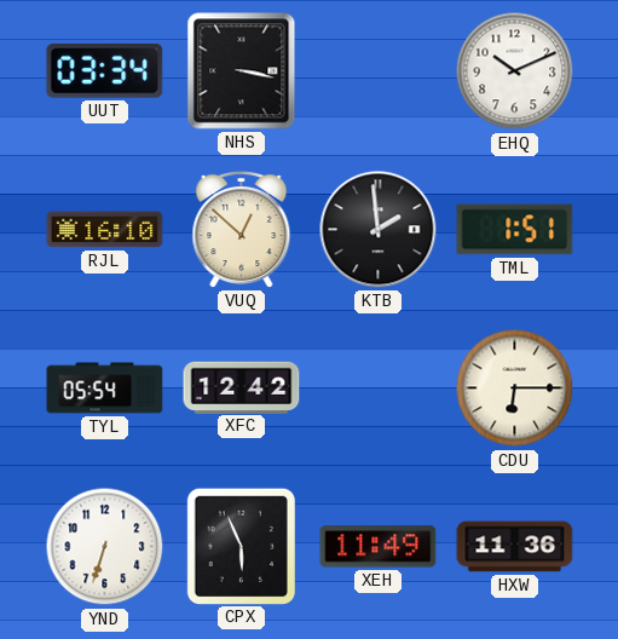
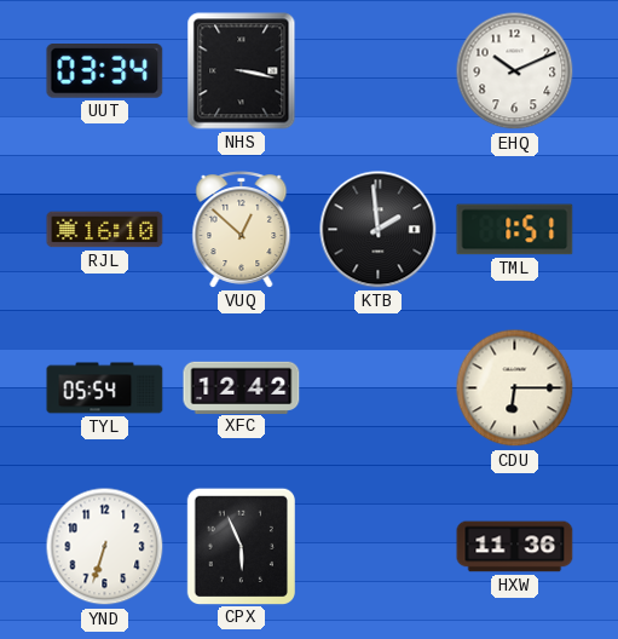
XEH: 11:49 -> none (379, 547)
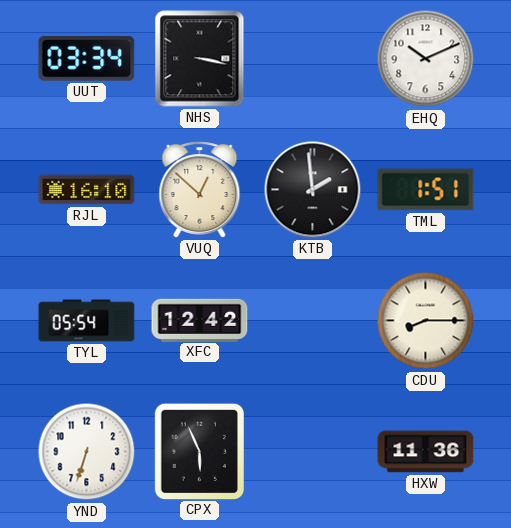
CDU: 6:15 -> 8:15 (426, 321)
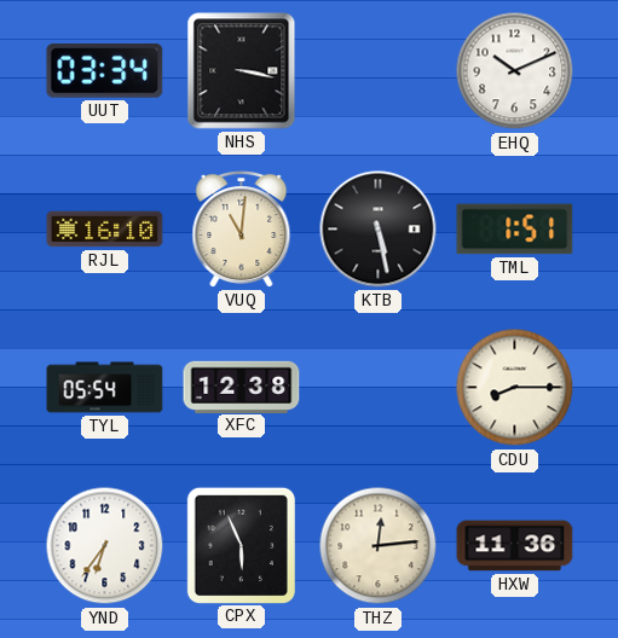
VUQ: 12:52 -> 11:01 (242, 230)
KTB: 1:59 -> 5:28 (379, 230)
XFC: 12:42 -> 12:38 (242, 387)
YND: 6:33 -> 6:36 (105, 546)
THZ: none -> 12:14 (379, 546)
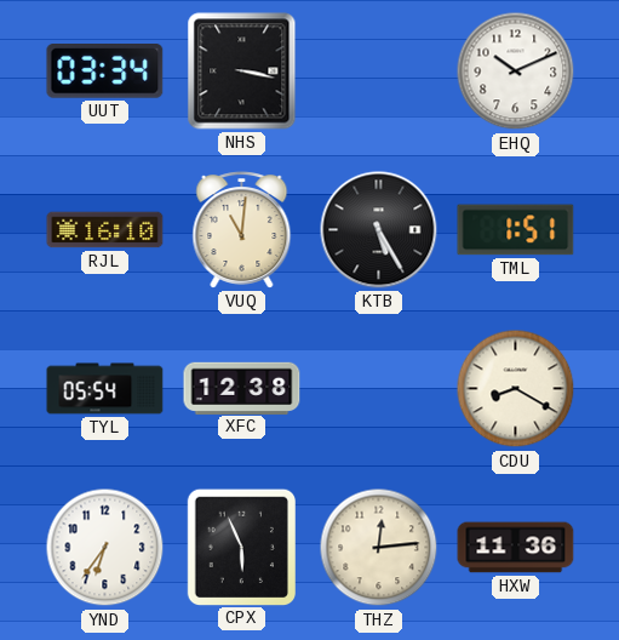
KTB: 5:28 -> 5:25 (379, 230)
CDU: 8:15 -> 8:20 (516, 389)
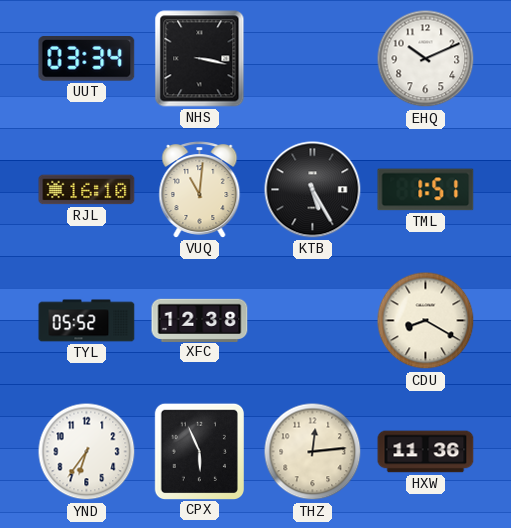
TYL: 05:54 -> 05:52 (87, 321)
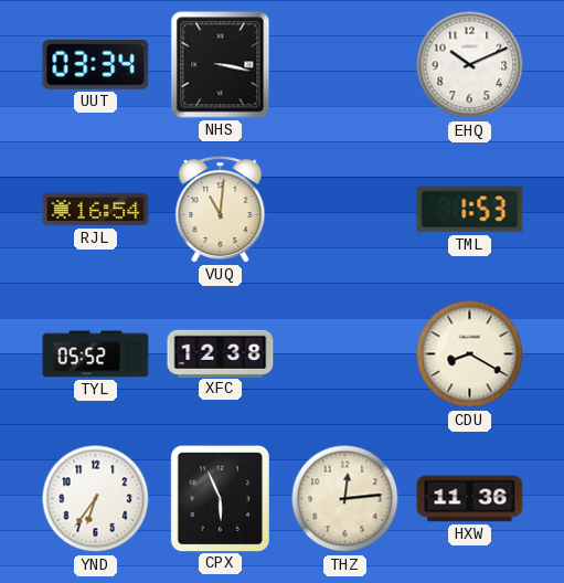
RJL: 16:10 -> 16:54 (96, 210)
KTB: 5:25 -> none (313, 190)
TML: 1:51 -> 1:53 (470, 210)
